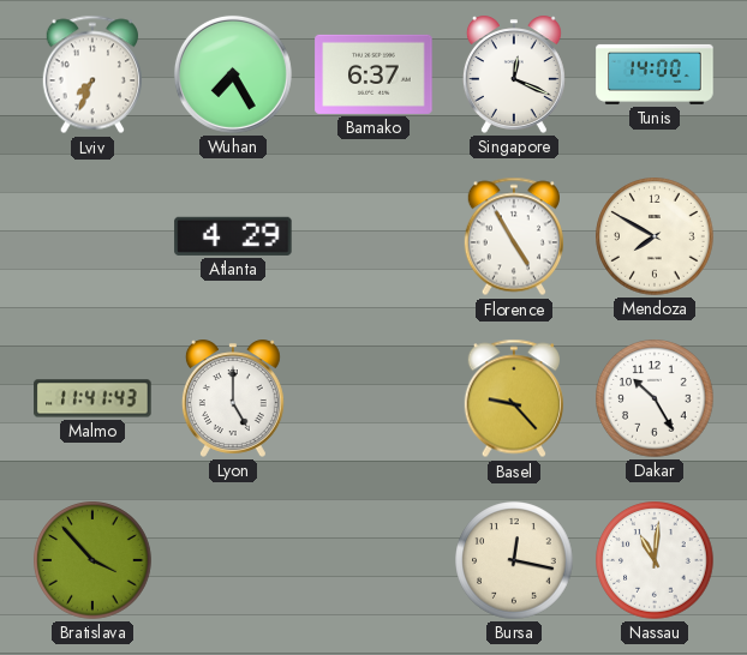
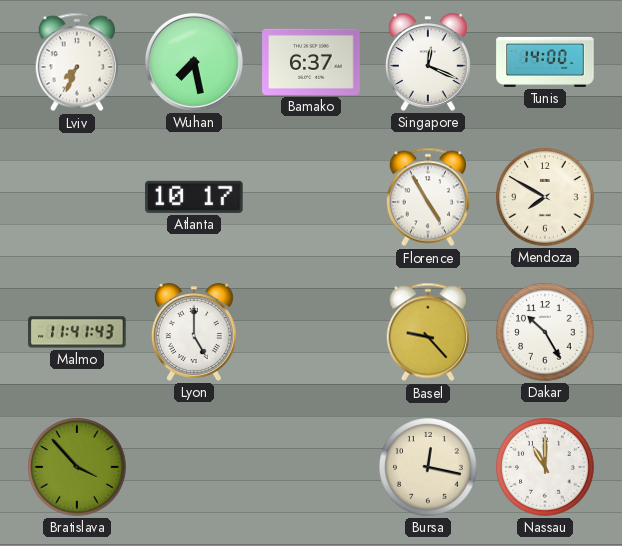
Wuhan: 7:25 -> 7:28 (194, 62)
Atlanta: 4:29 -> 10:17 (194, 197)
Nassau: 11:01 -> 11:00 (545, 467)
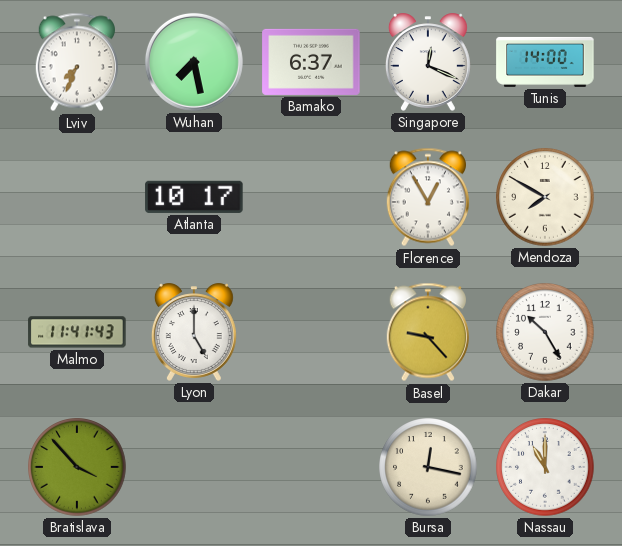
Florence: 4:55 -> 12:55 (427, 197)
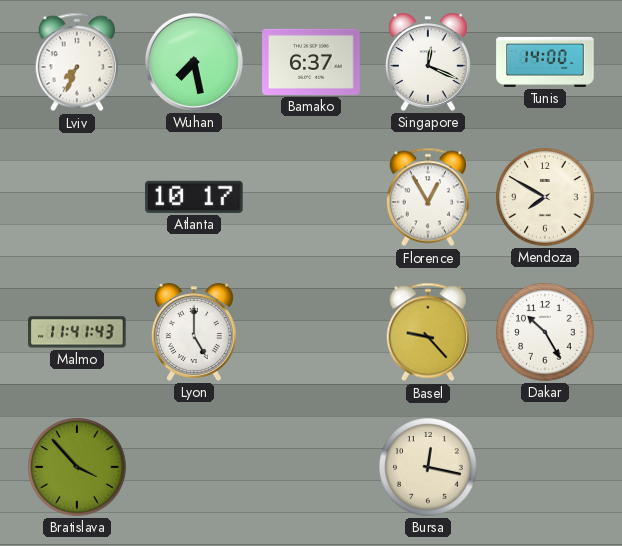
Nassau: 11:00 -> none (545, 467)
